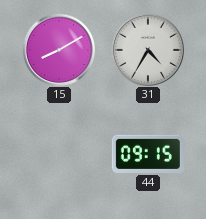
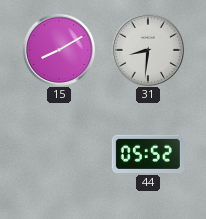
31: 4:35 -> 8:31 (147, 49)
44: 09:15 -> 05:52 (148, 154)
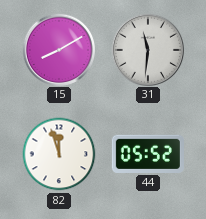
31: 8:31 -> 11:31 (147, 49)
82: none -> 11:57 (59, 154)
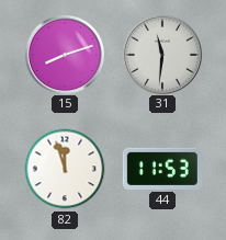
15: 8:10 -> 8:12 (64, 54)
44: 05:52 -> 11:53 (162, 169)
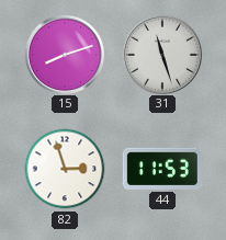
31: 11:31 -> 11:27 (161, 54)
82: 11:57 -> 2:57 (65, 169)
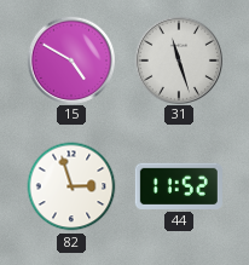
15: 8:12 -> 4:50 (70, 59)
44: 11:53 -> 11:52 (179, 186)
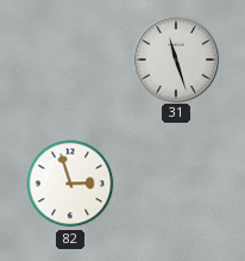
15: 4:50 -> none (70, 59)
44: 11:52 -> none (179, 186)
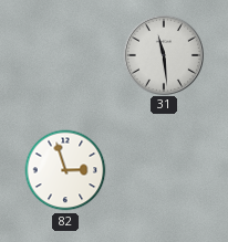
31: 11:27 -> 11:29 (163, 54)
